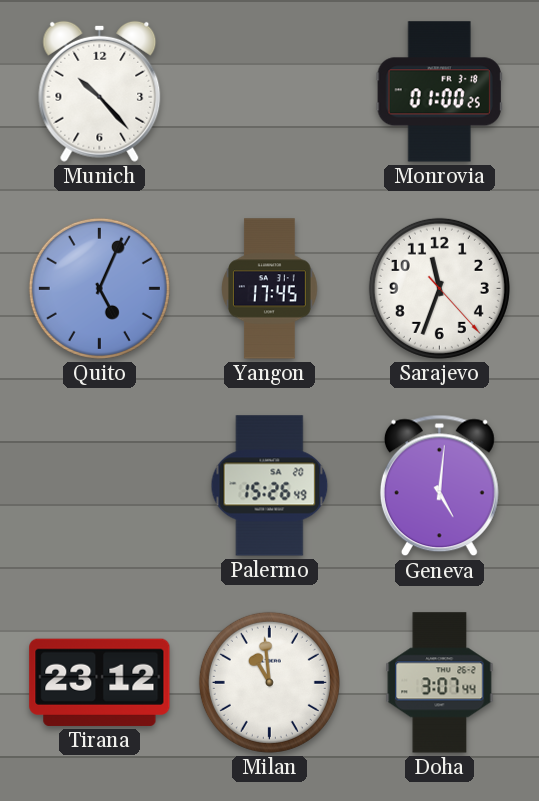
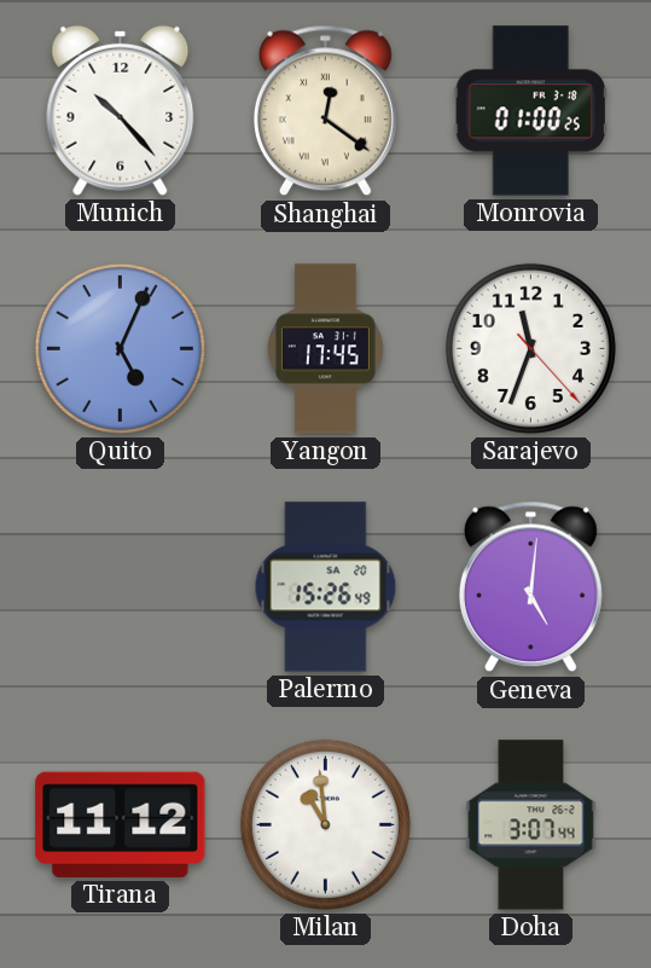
Shanghai: none -> 12:21 (325, 111)
Tirana: 23:12 -> 11:12 (121, 824)
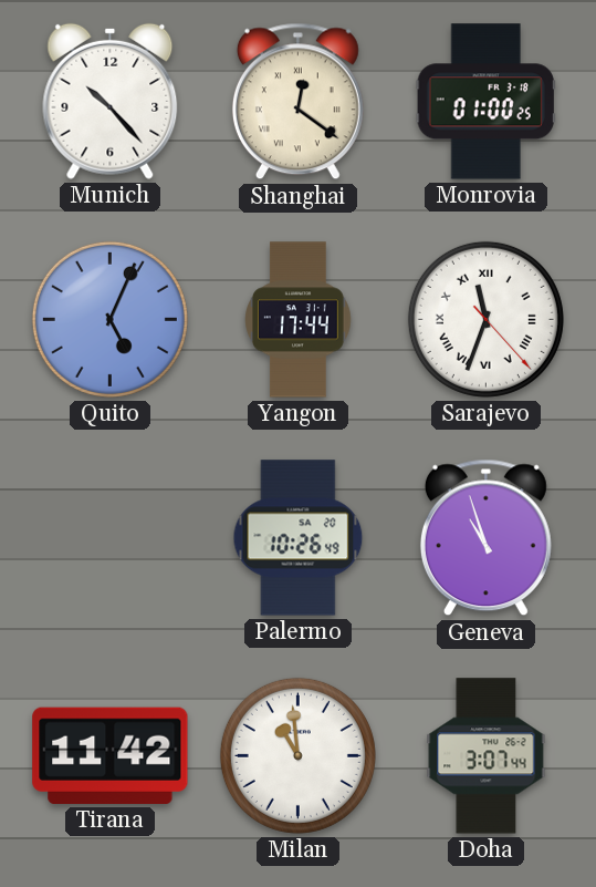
Yangon: 17:45 -> 17:44 (299, 320)
Sarajevo numerals: Arabic -> Roman (485, 319)
Palermo: 15:26 -> 10:26 (299, 538)
Geneva: 5:01 -> 10:57 (485, 538)
Tirana: 11:12 -> 11:42 (111, 755)
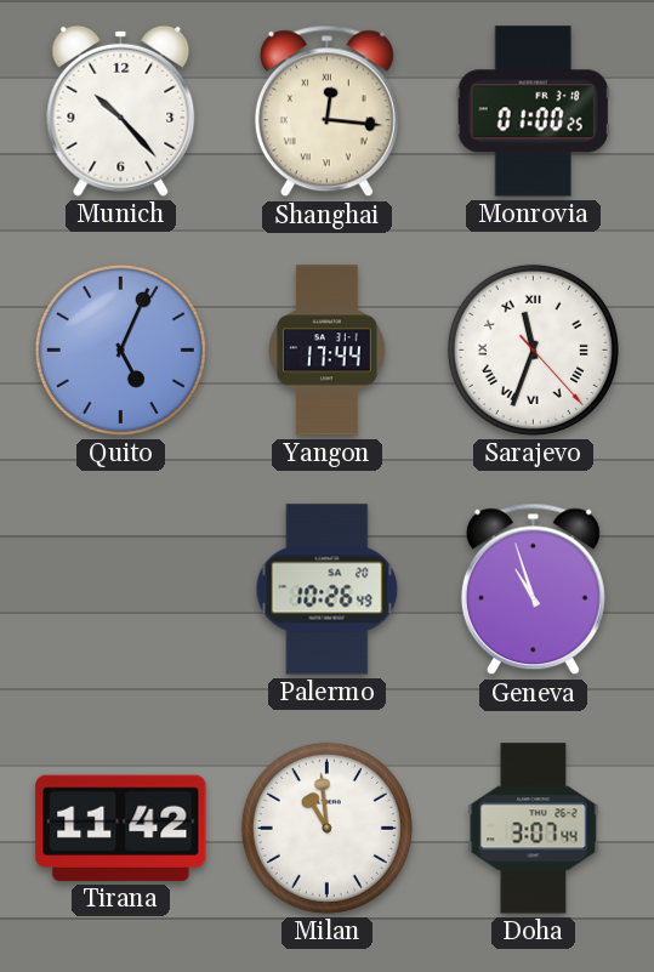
Shanghai: 12:21 -> 12:16 (326, 112)
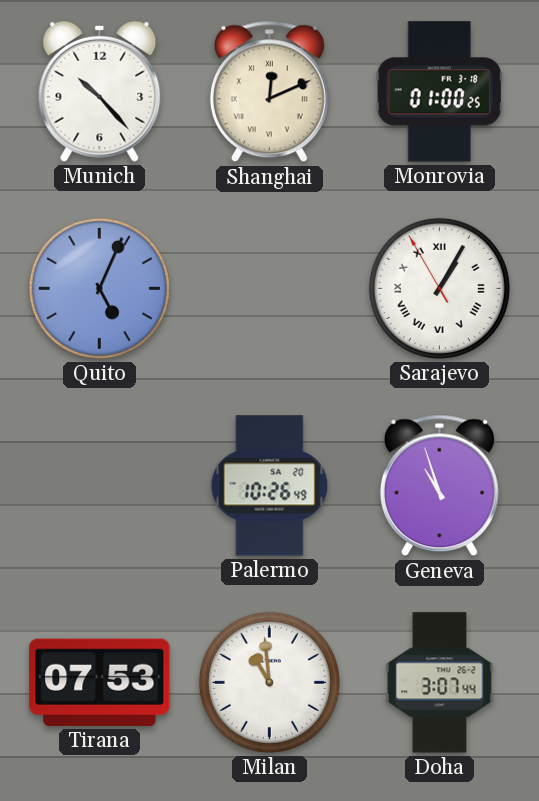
Shanghai: 12:16 -> 12:11 (269, 92)
Yangon: 17:44 -> none (328, 351)
Sarajevo: 11:33 -> 1:04 (439, 288)
Tirana: 11:42 -> 07:53 (100, 682)
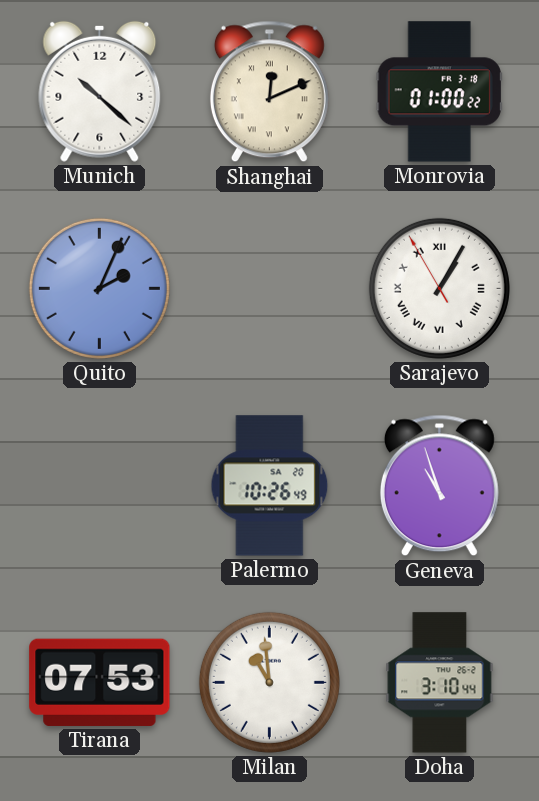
Munich: 10:23 -> 10:22 (100, 91)
Monrovia: 01:00:25 -> 01:00:22 (439, 92)
Quito: 5:04 -> 2:04 (99, 288)
Doha: 3:07 -> 3:10 (440, 683)
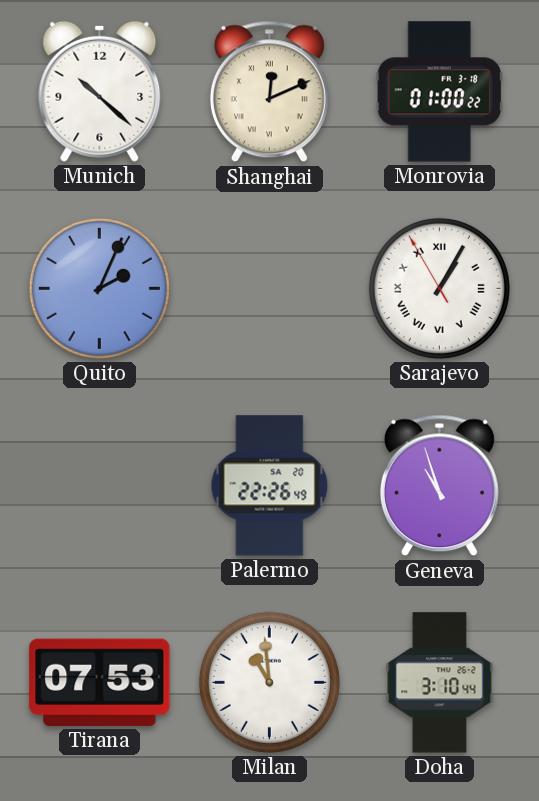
Palermo: 10:26 -> 22:26 (270, 486)
